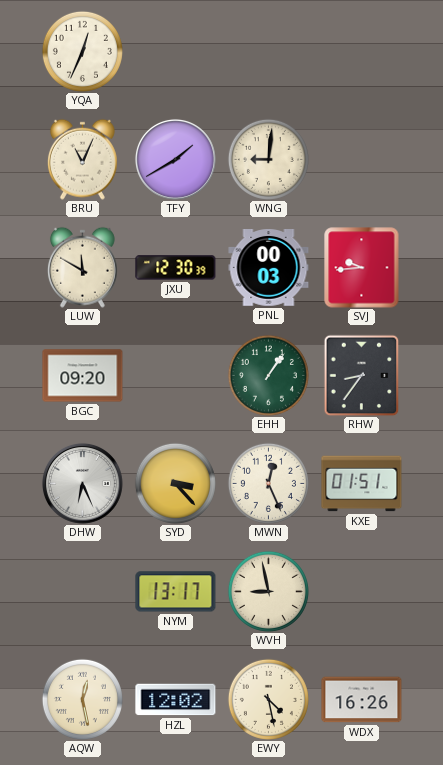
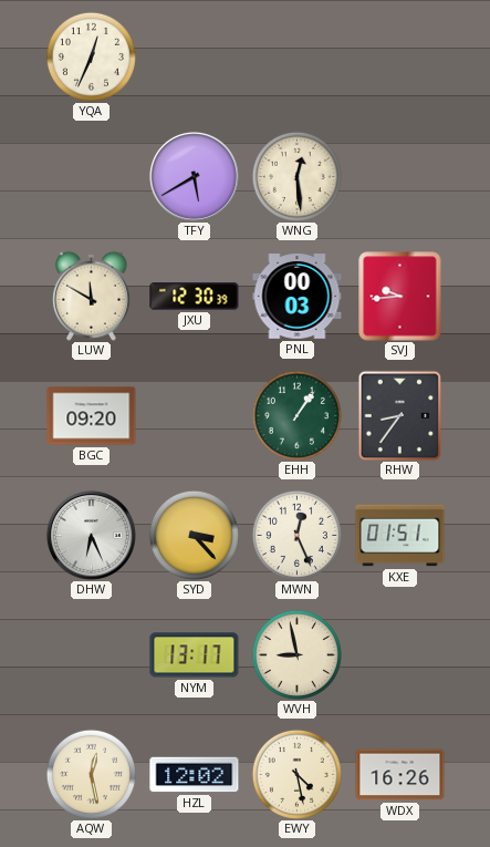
BRU: 11:04 -> none (82, 159)
TFY: 1:40 -> 5:40 (194, 176)
WNG: 9:01 -> 12:29 (296, 176)
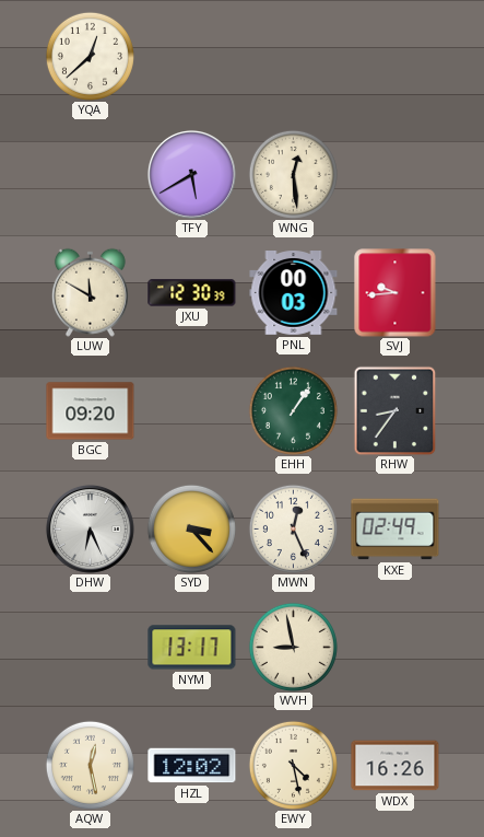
YQA: 12:34 -> 12:38 (90, 56)
KXE: 01:51 -> 02:49 (396, 530)
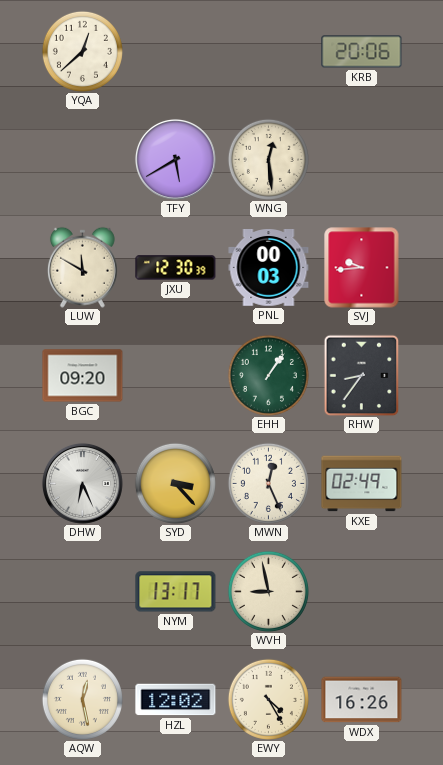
KRB: none -> 20:06 (362, 52)
EWY: 4:28 -> 4:25 (268, 699)
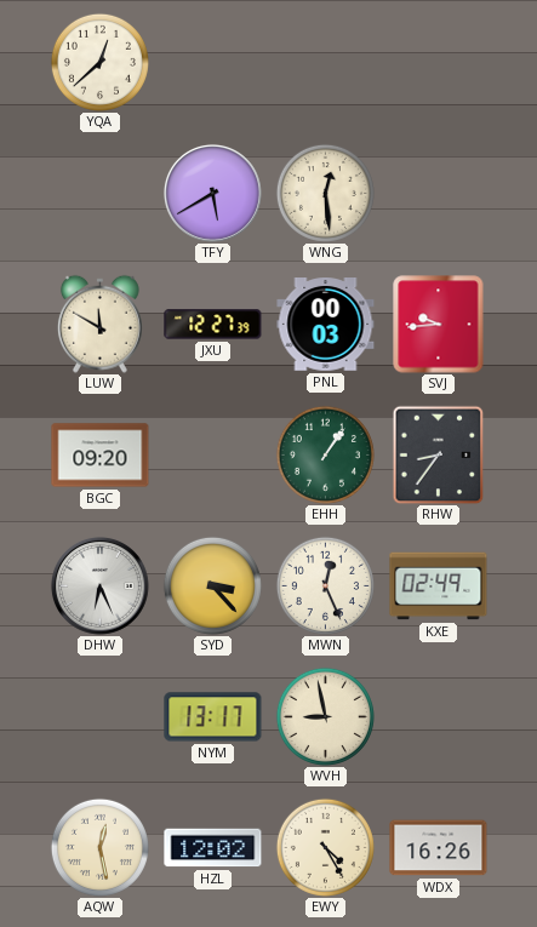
KRB: 20:06 -> none (362, 52)
JXU: 12:30 -> 12:27 (213, 325)
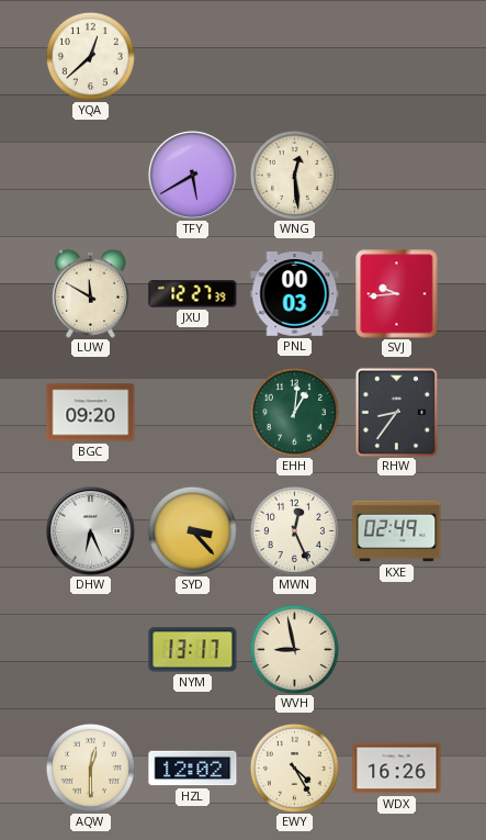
EHH: 1:06 -> 1:01 (294, 412)
AQW: 12:28 -> 12:30 (90, 768)
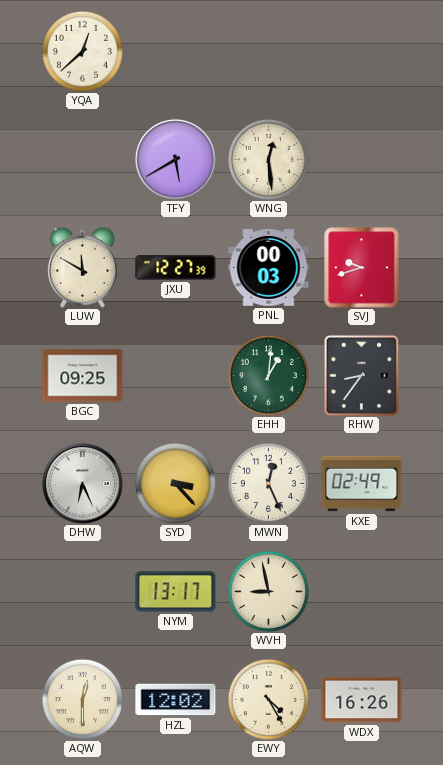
SVJ: 9:44 -> 9:42 (362, 268)
BGC: 09:20 -> 09:25 (83, 376)
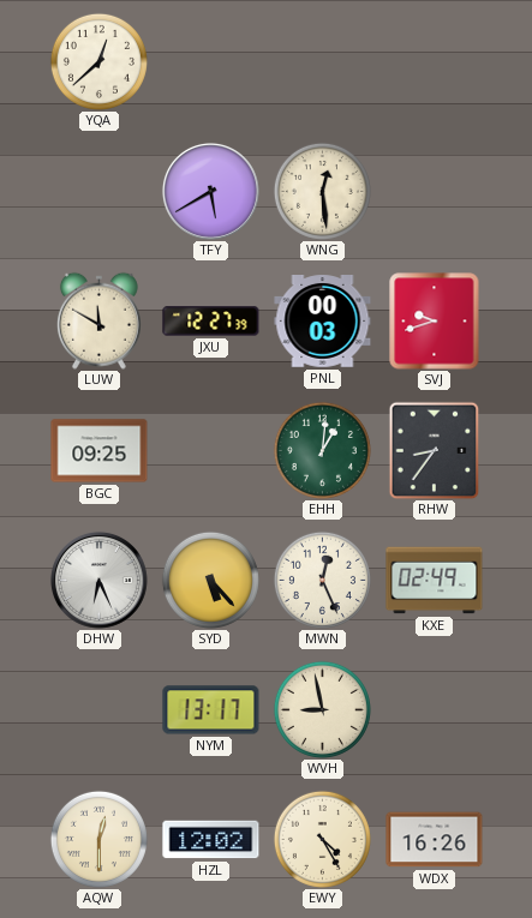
SYD: 3:23 -> 5:23 (210, 580)
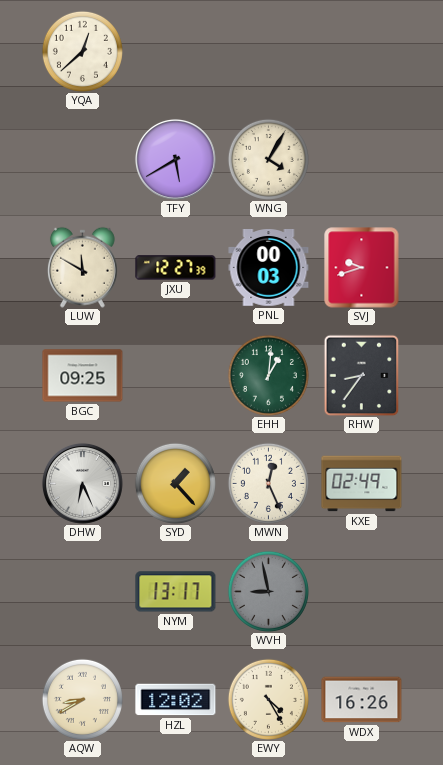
WNG: 12:29 -> 4:05 (268, 159)
SYD: 5:23 -> 1:23 (175, 483)
WVH dial: cream -> grey (268, 591)
AQW: 12:30 -> 8:40 (82, 699)
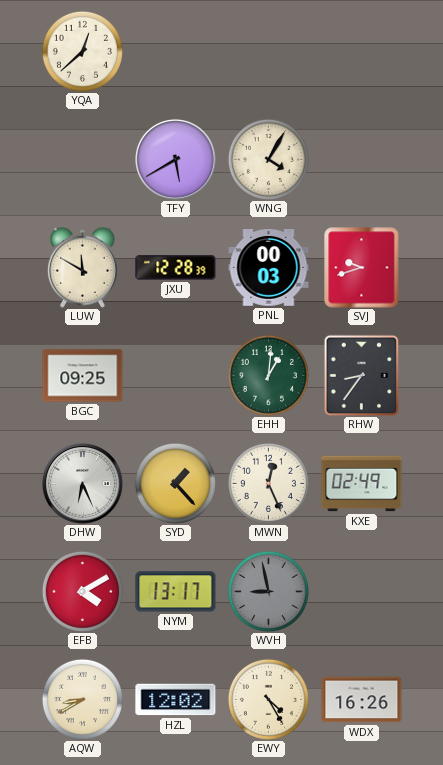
JXU: 12:27 -> 12:28 (176, 268)
EFB: none -> 4:10 (82, 591)
